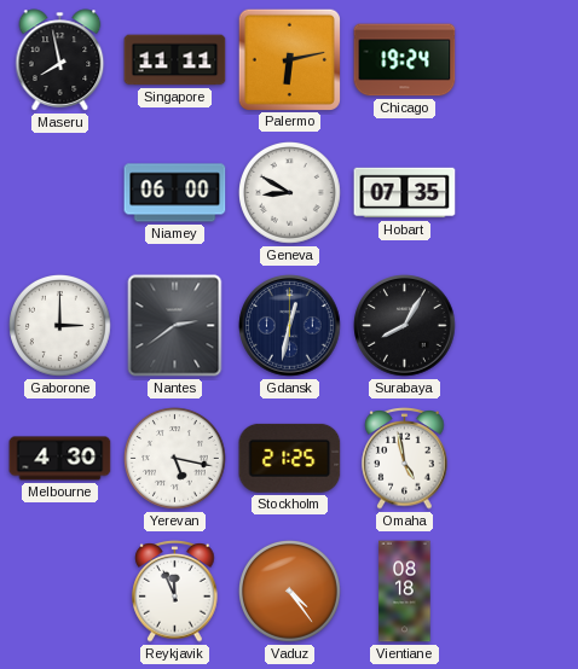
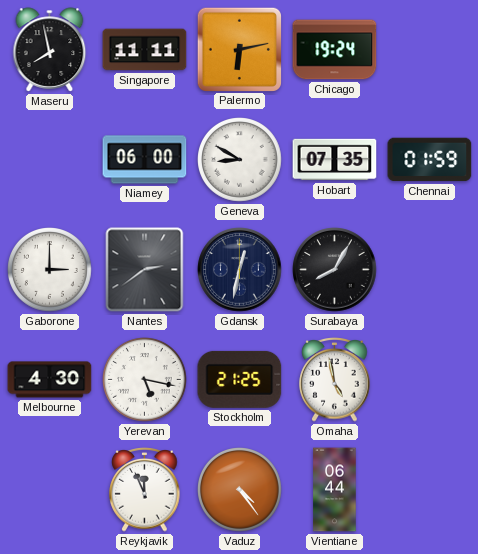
Chennai: none -> 01:59 (430, 160)
Vientiane: 08:18 -> 06:44 (335, 490)
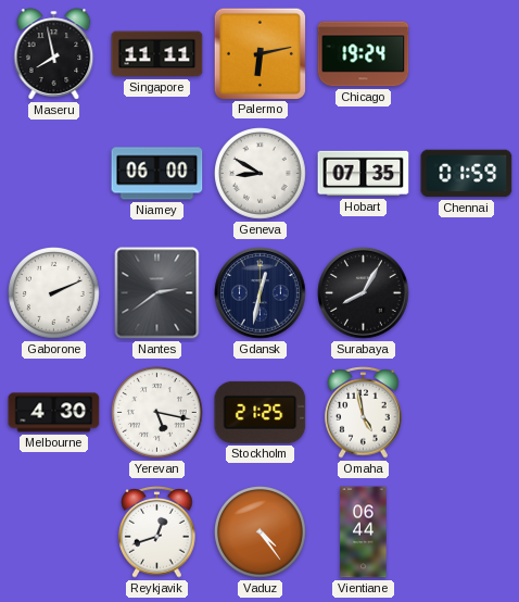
Gaborone: 3:00 -> 2:11 (54, 293)
Reykjavik: 11:56 -> 12:42 (157, 532)
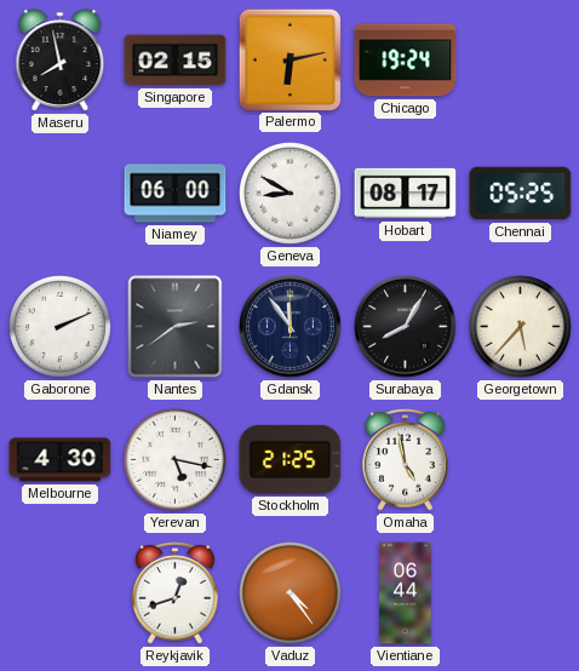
Singapore: 11:11 -> 02:15 (176, 61)
Hobart: 07:35 -> 08:17 (406, 194)
Chennai: 01:59 -> 05:25 (521, 194)
Gdansk: 12:32 -> 11:54 (291, 327)
Georgetown: none -> 5:37 (521, 327)
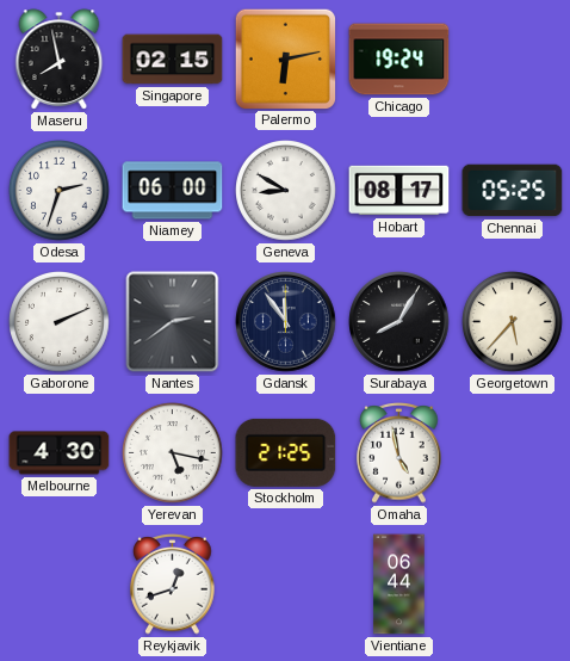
Odesa: none -> 2:33 (60, 191)
Vaduz: 4:24 -> none (291, 593)
